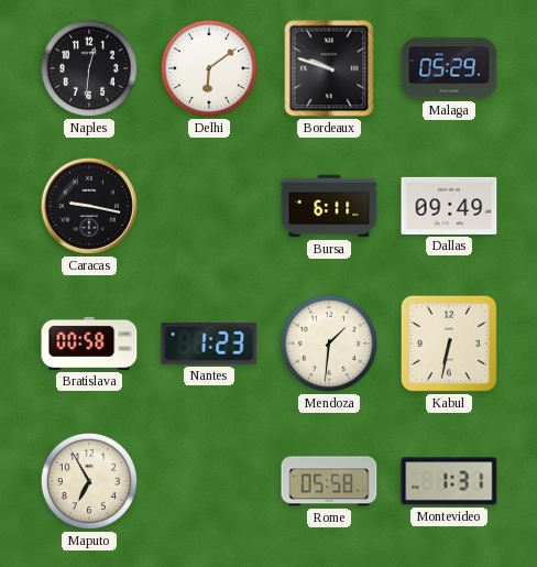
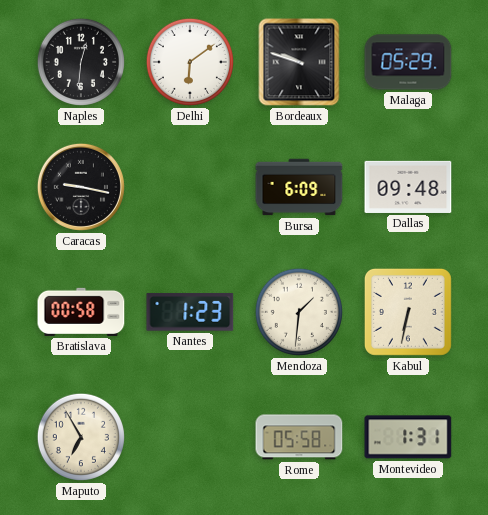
Bursa: 6:11 -> 6:09 (299, 187)
Dallas: 09:49 -> 09:48 (408, 187)
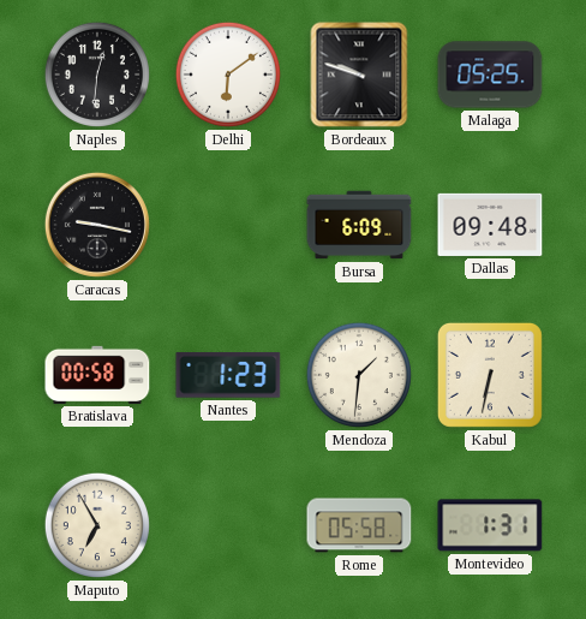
Malaga: 05:29 -> 05:25 (490, 75)
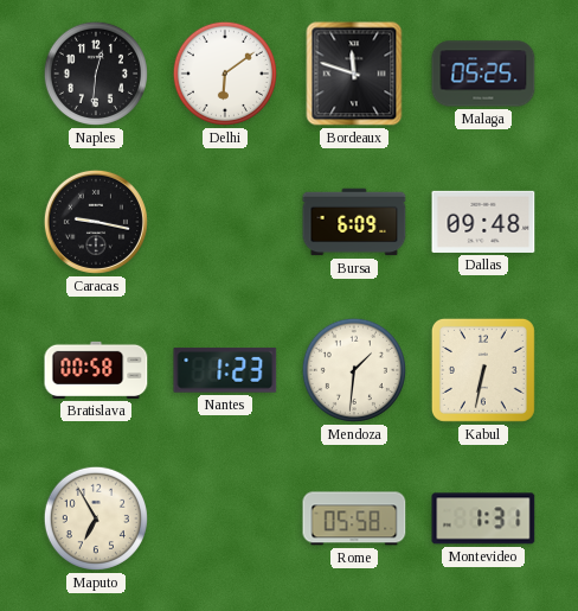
Bordeaux: 9:48 -> 11:48 (354, 74)
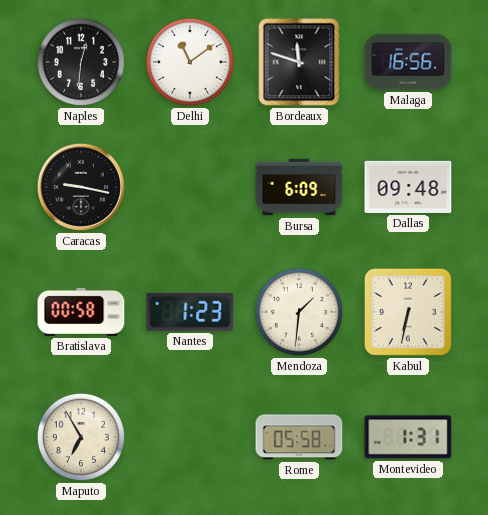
Delhi: 6:09 -> 11:09 (190, 62)
Malaga: 05:25 -> 16:56 (408, 62)
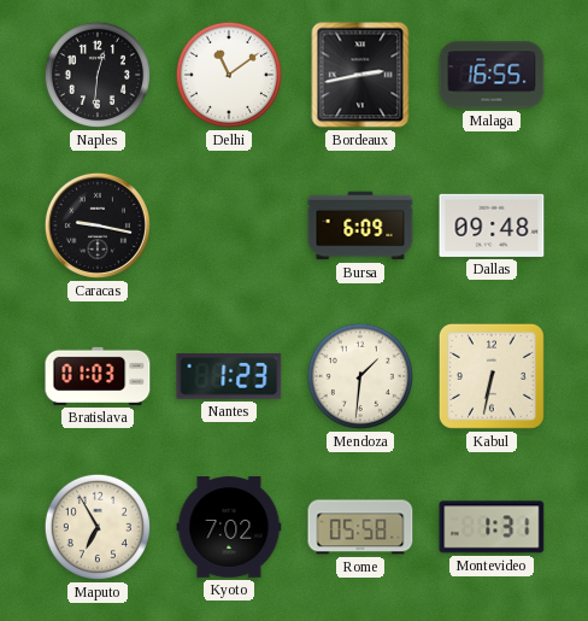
Bordeaux: 11:48 -> 2:43 (360, 75)
Malaga: 16:56 -> 16:55 (492, 75)
Bratislava: 00:58 -> 01:03 (98, 376)
Kyoto: none -> 7:02 (229, 527)
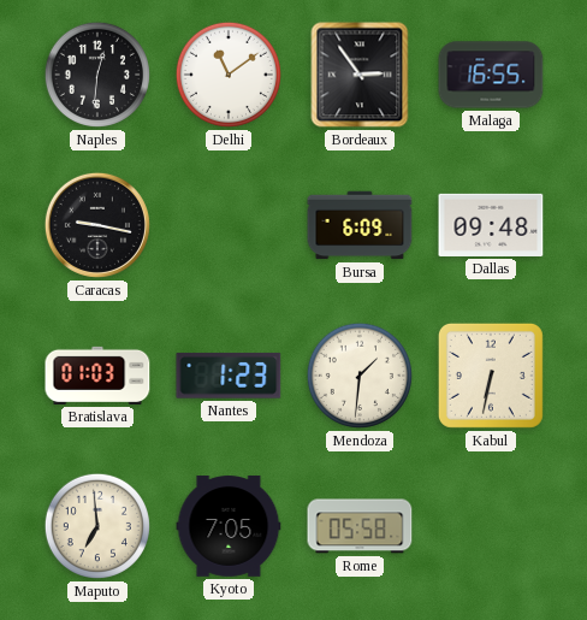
Bordeaux: 2:43 -> 2:54 (360, 75)
Maputo: 6:55 -> 6:59 (97, 526)
Kyoto: 7:02 -> 7:05 (229, 526)
Montevideo: 1:31 -> none (492, 527)
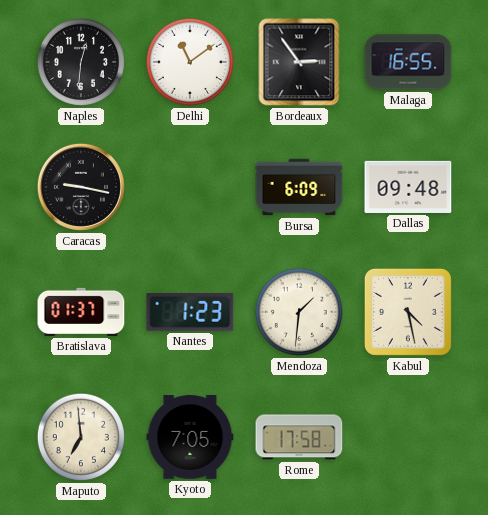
Bratislava: 01:03 -> 01:37 (81, 312)
Kabul: 6:32 -> 4:28 (408, 312)
Rome: 05:58 -> 17:58 (299, 437)
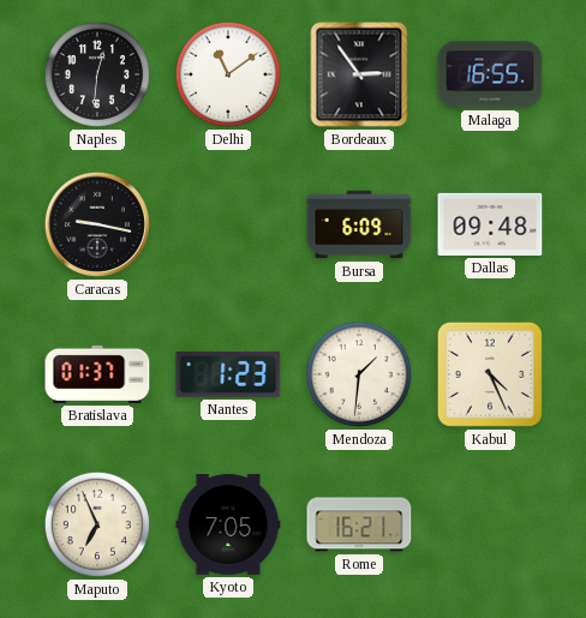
Kabul: 4:28 -> 4:26 (490, 374)
Maputo: 6:59 -> 6:56 (97, 524)
Rome: 17:58 -> 16:21 (359, 524)
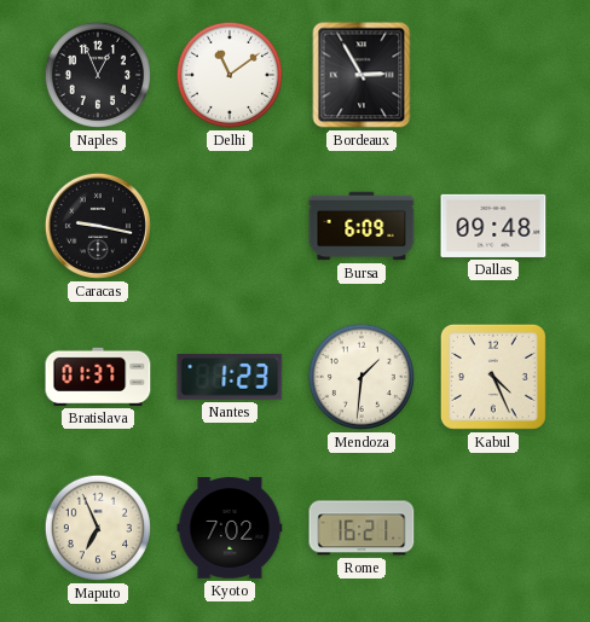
Naples: 12:31 -> 12:56 (98, 75)
Bordeaux: 2:54 -> 2:55 (361, 75)
Malaga: 16:55 -> none (490, 74)
Kyoto: 7:05 -> 7:02 (230, 528)
